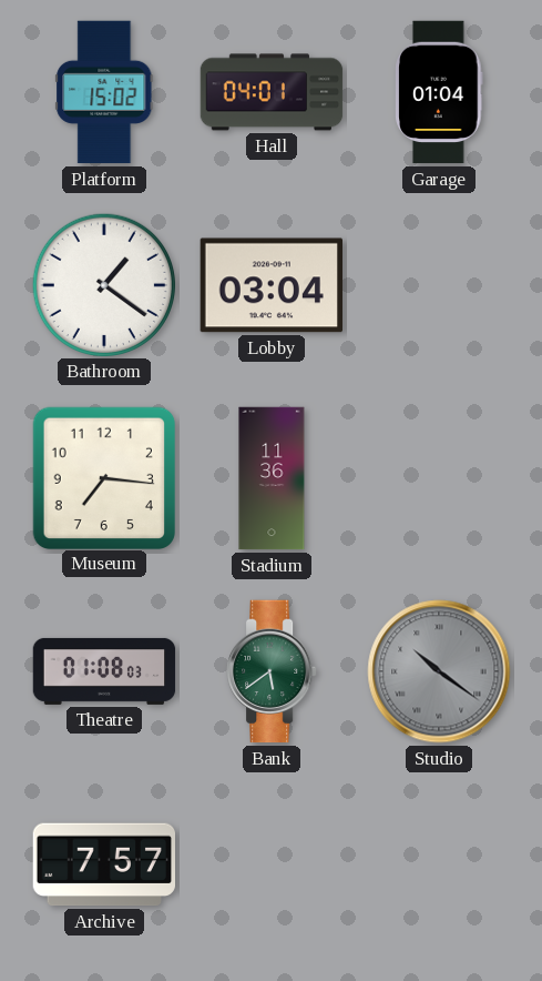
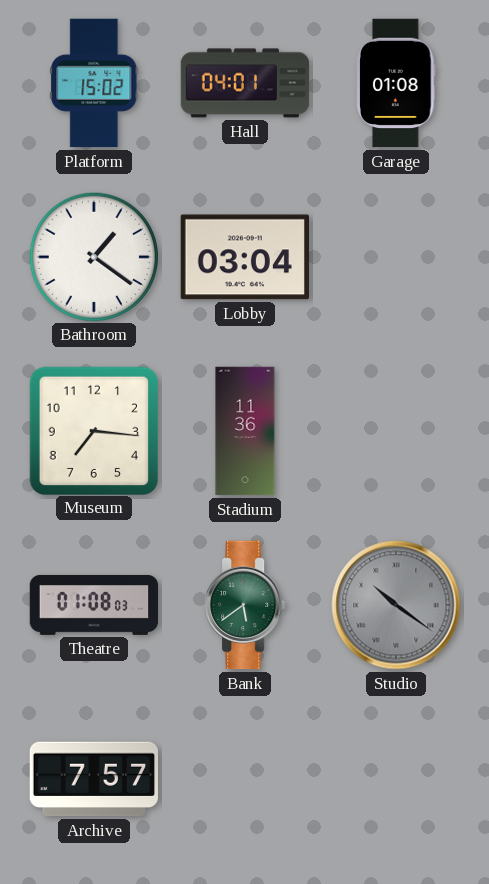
Garage: 01:04 -> 01:08 (396, 83)
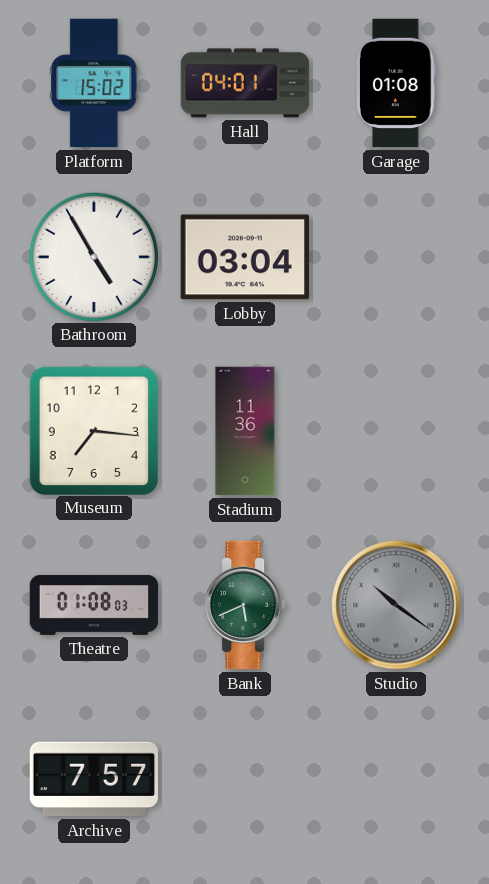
Bathroom: 1:21 -> 4:55 (93, 256)
Bank: 5:39 -> 5:41 (245, 605)
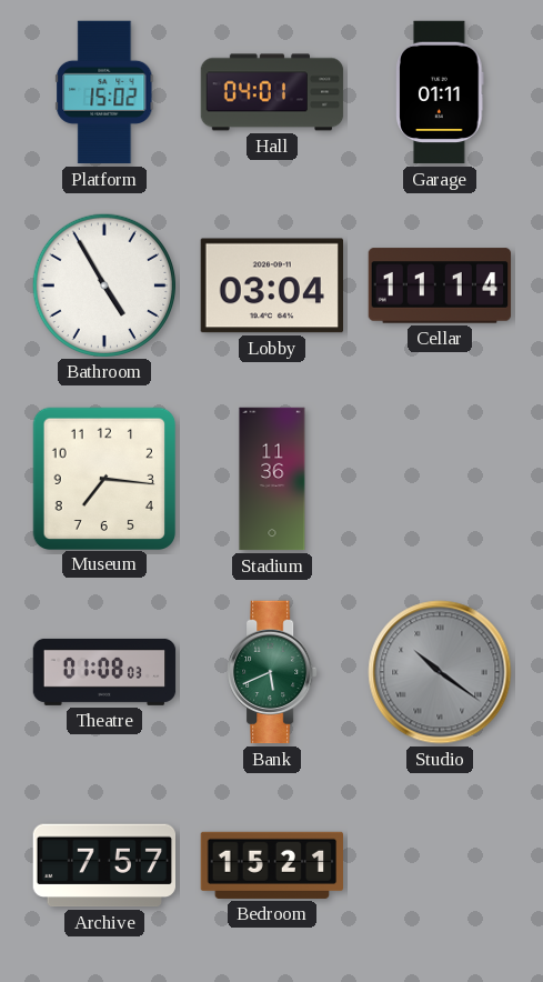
Garage: 01:08 -> 01:11 (440, 92)
Cellar: none -> 11:14 (440, 285)
Bedroom: none -> 15:21 (271, 865)
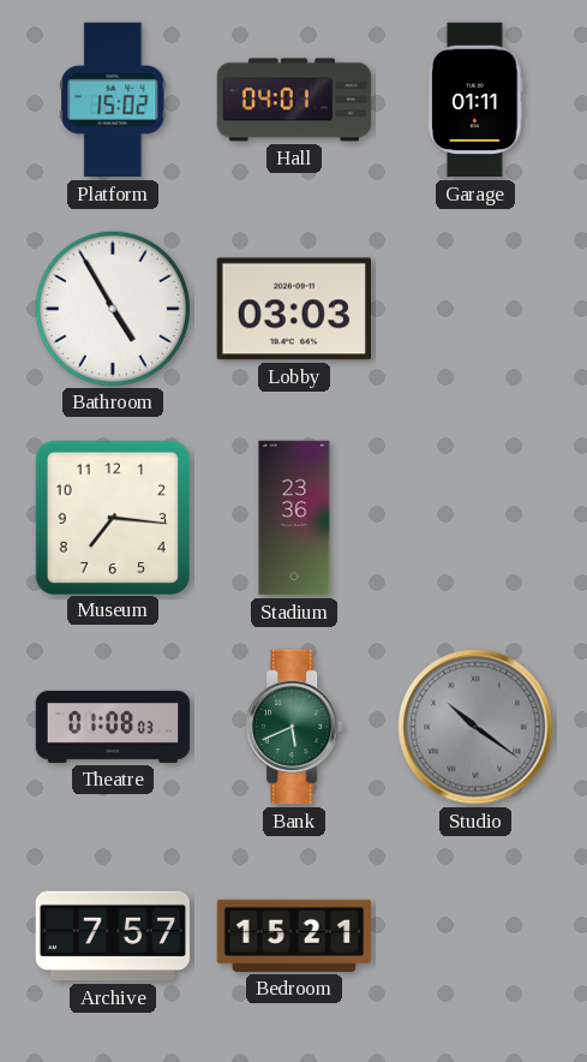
Lobby: 03:04 -> 03:03 (293, 309)
Cellar: 11:14 -> none (440, 285)
Stadium: 11:36 -> 23:36 (294, 518)
